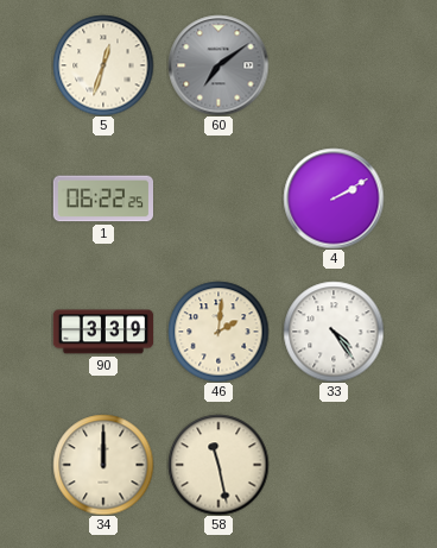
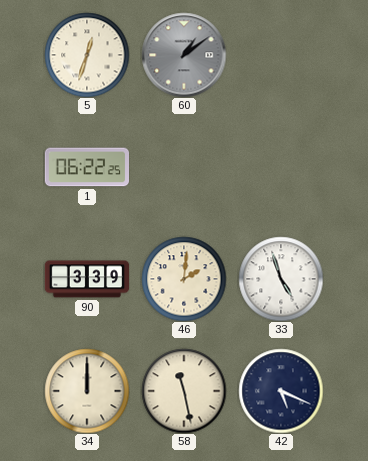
60: 7:09 -> 1:09 (184, 55)
4: 2:10 -> none (334, 199)
33: 4:24 -> 4:57 (281, 279)
42: none -> 5:19 (281, 391)
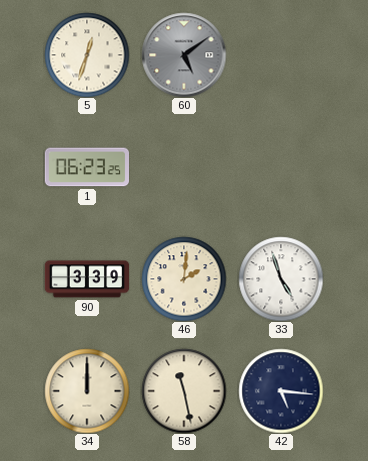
60: 1:09 -> 5:09 (184, 55)
1: 06:22 -> 06:23 (86, 167)
42: 5:19 -> 5:16 (281, 391)
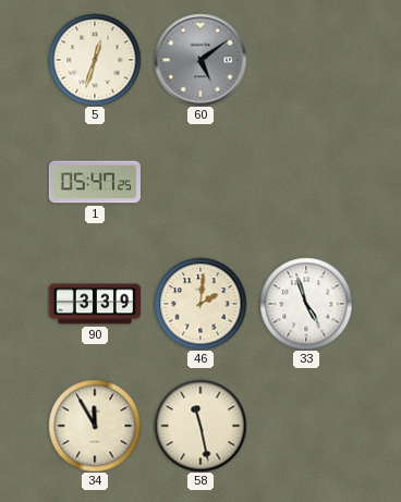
1: 06:23 -> 05:47 (94, 182)
34: 12:00 -> 11:55 (95, 426)
42: 5:16 -> none (281, 391)
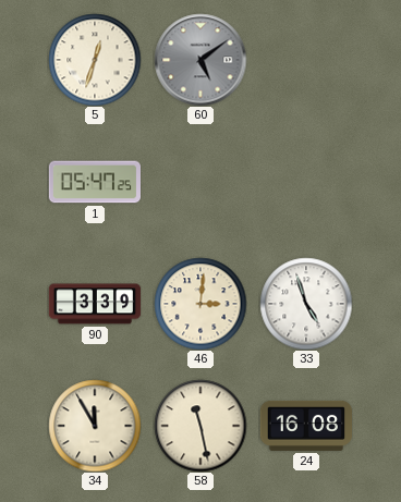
46: 2:01 -> 3:01 (200, 304)
24: none -> 16:08 (305, 426)
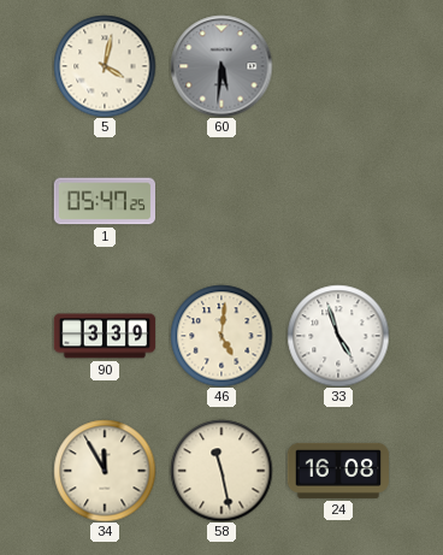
5: 12:33 -> 4:02 (105, 66)
60: 5:09 -> 5:31 (221, 66)
46: 3:01 -> 5:01 (221, 336)
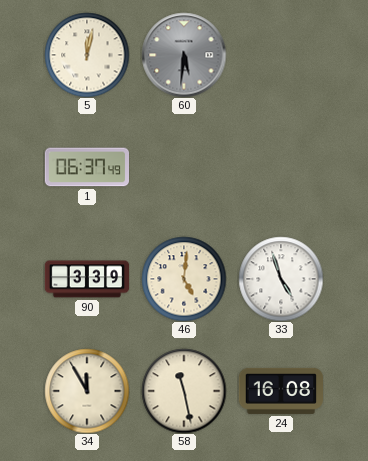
5: 4:02 -> 12:02 (87, 55)
1: 05:47 -> 06:37 (86, 167)
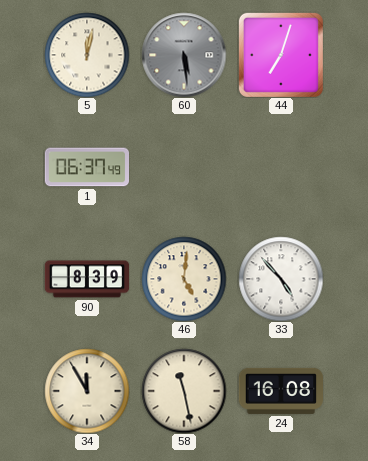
60: 5:31 -> 5:29 (184, 55)
44: none -> 7:03 (281, 55)
90: 3:39 -> 8:39 (87, 279)
33: 4:57 -> 4:53 (281, 279)
